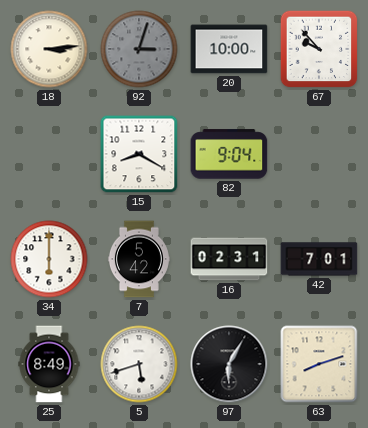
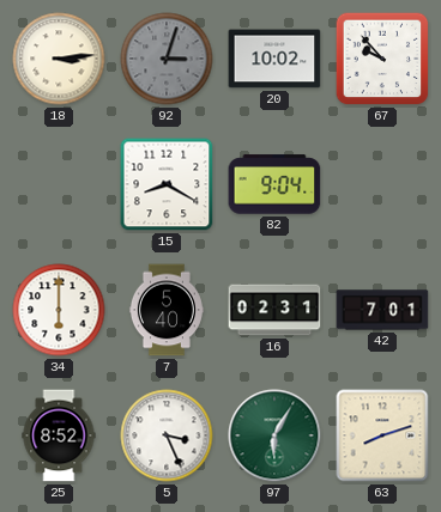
20: 10:00 -> 10:02 (274, 59)
7: 5:42 -> 5:40 (167, 310)
25: 8:49 -> 8:52 (59, 435)
5: 5:42 -> 3:26 (167, 435)
97 dial: black -> green (274, 435)
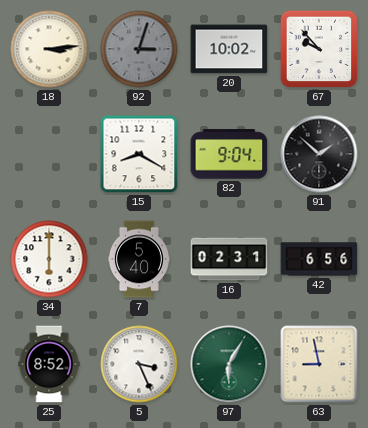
91: none -> 1:52 (319, 154)
42: 7:01 -> 6:56 (319, 259)
63: 8:12 -> 8:58 (319, 364)
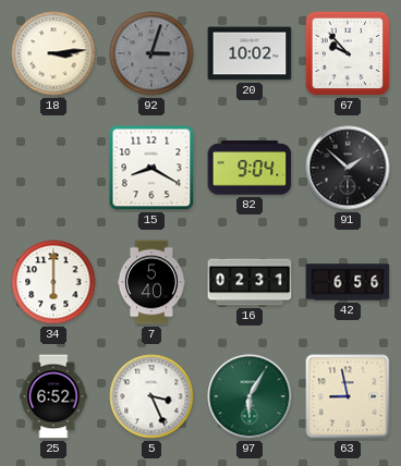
25: 8:52 -> 6:52 (53, 396)
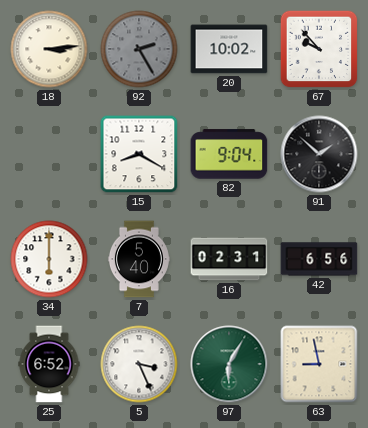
92: 3:03 -> 2:25 (139, 49)
